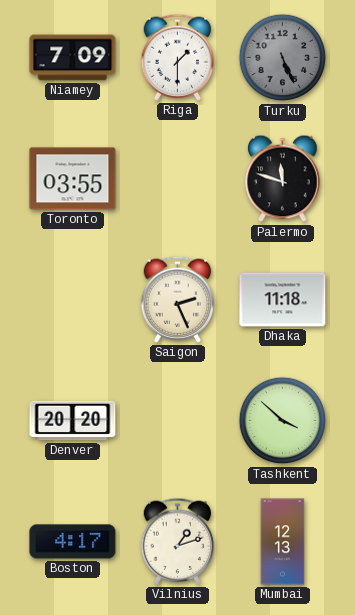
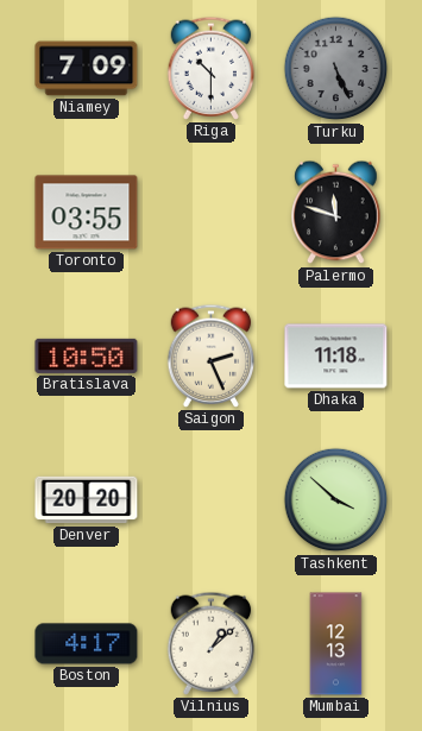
Riga: 1:30 -> 10:30 (212, 68)
Bratislava: none -> 10:50 (87, 355)
Vilnius: 1:12 -> 1:08 (212, 643)
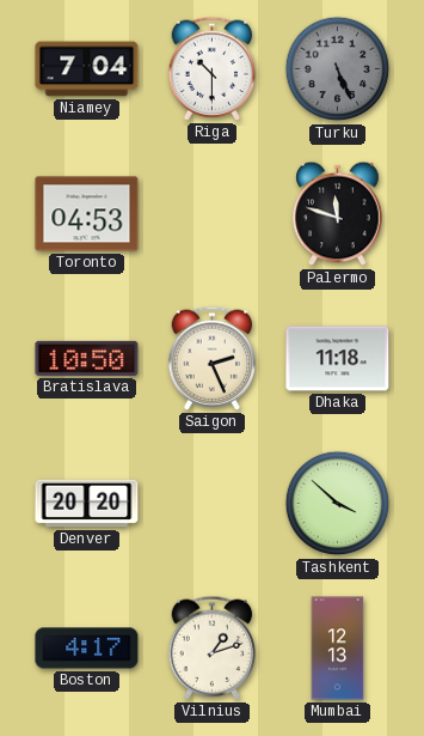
Niamey: 7:09 -> 7:04 (87, 69)
Toronto: 03:55 -> 04:53 (87, 214)
Vilnius: 1:08 -> 1:12 (213, 647)
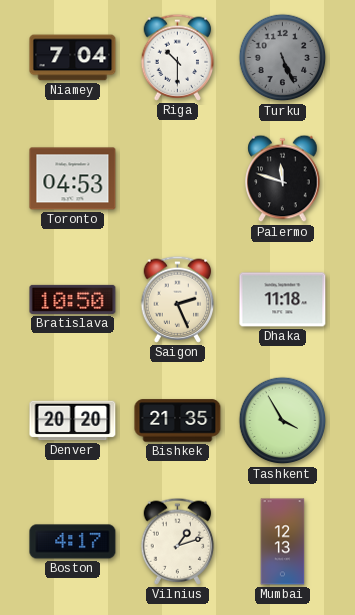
Bishkek: none -> 21:35 (178, 421)
Tashkent: 3:52 -> 3:55 (283, 421)
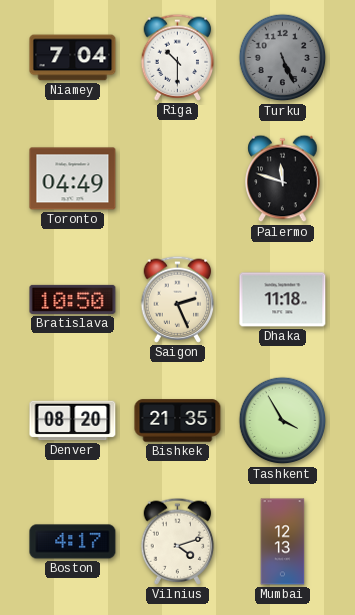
Toronto: 04:53 -> 04:49 (73, 179)
Denver: 20:20 -> 08:20 (73, 421)
Vilnius: 1:12 -> 4:12 (178, 541)
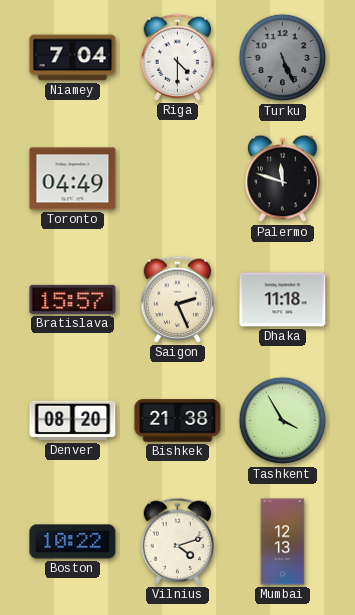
Riga: 10:30 -> 4:30 (178, 57)
Bratislava: 10:50 -> 15:57 (73, 299)
Bishkek: 21:35 -> 21:38 (178, 421)
Boston: 4:17 -> 10:22 (73, 542)
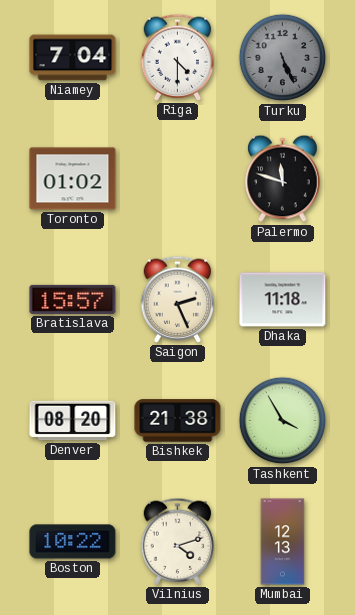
Toronto: 04:49 -> 01:02 (73, 179)
